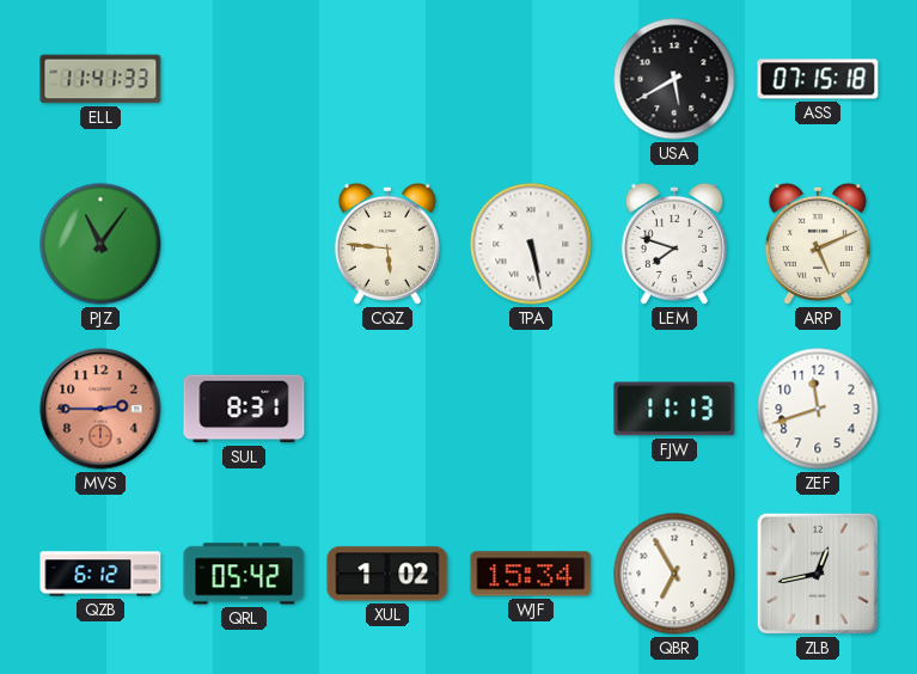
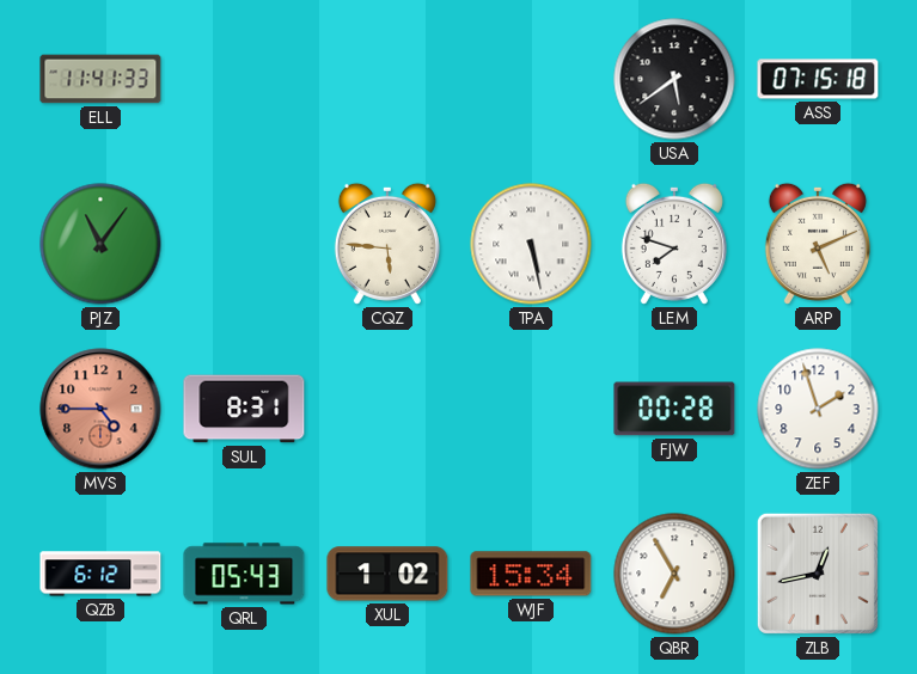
USA: 5:40 -> 5:39 (674, 79)
MVS: 2:45 -> 4:45 (100, 409)
FJW: 11:13 -> 00:28 (674, 409)
ZEF: 11:42 -> 1:57 (818, 409)
QRL: 05:42 -> 05:43 (244, 574)
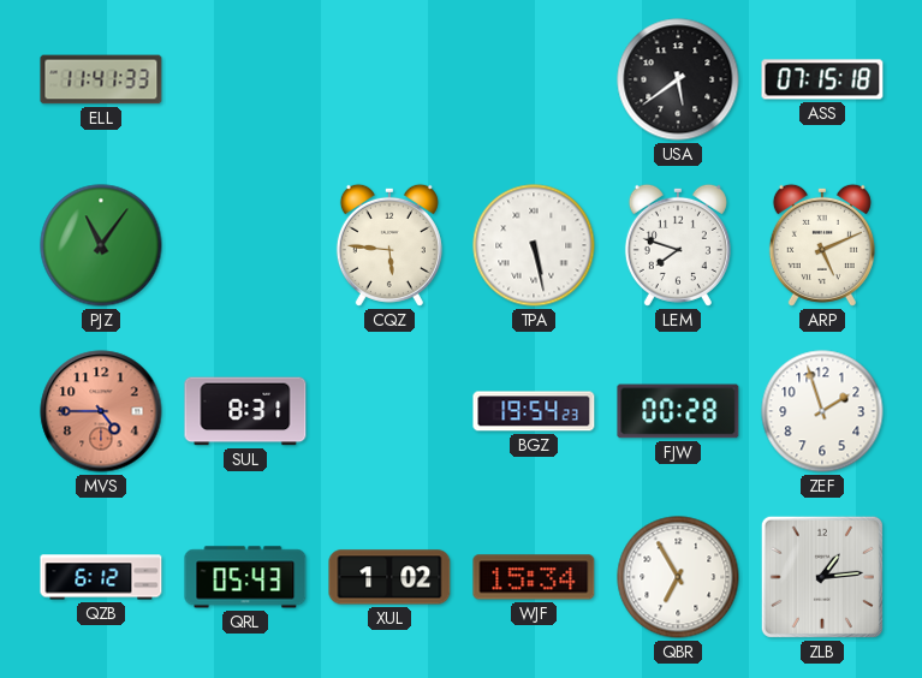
BGZ: none -> 19:54 (534, 411)
ZLB: 12:43 -> 1:14 (822, 577)
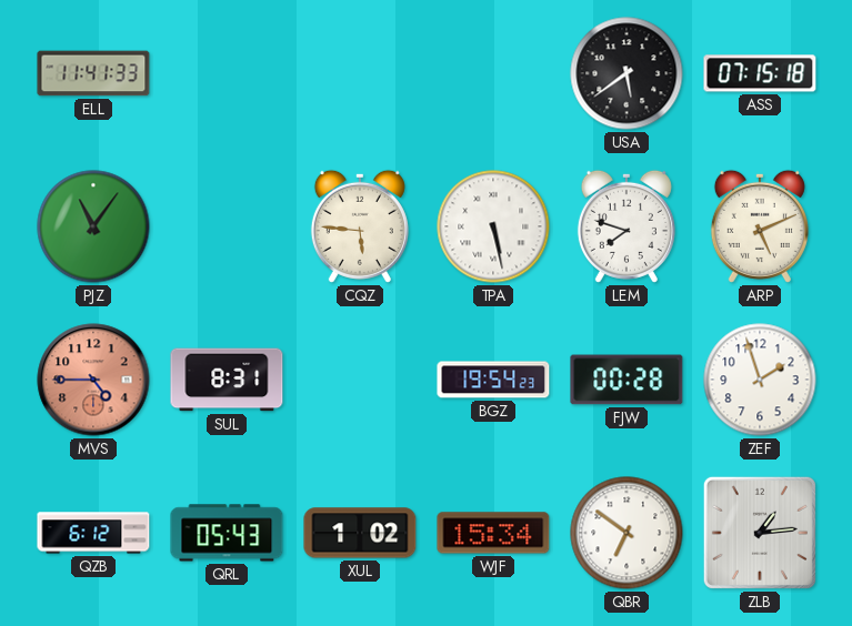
QBR: 6:55 -> 6:51 (627, 533)
